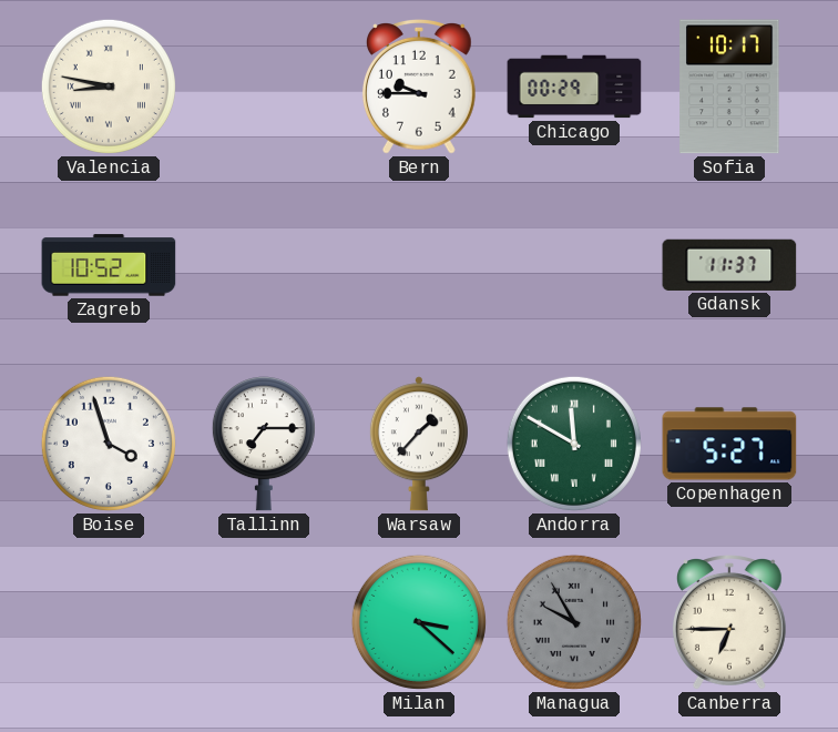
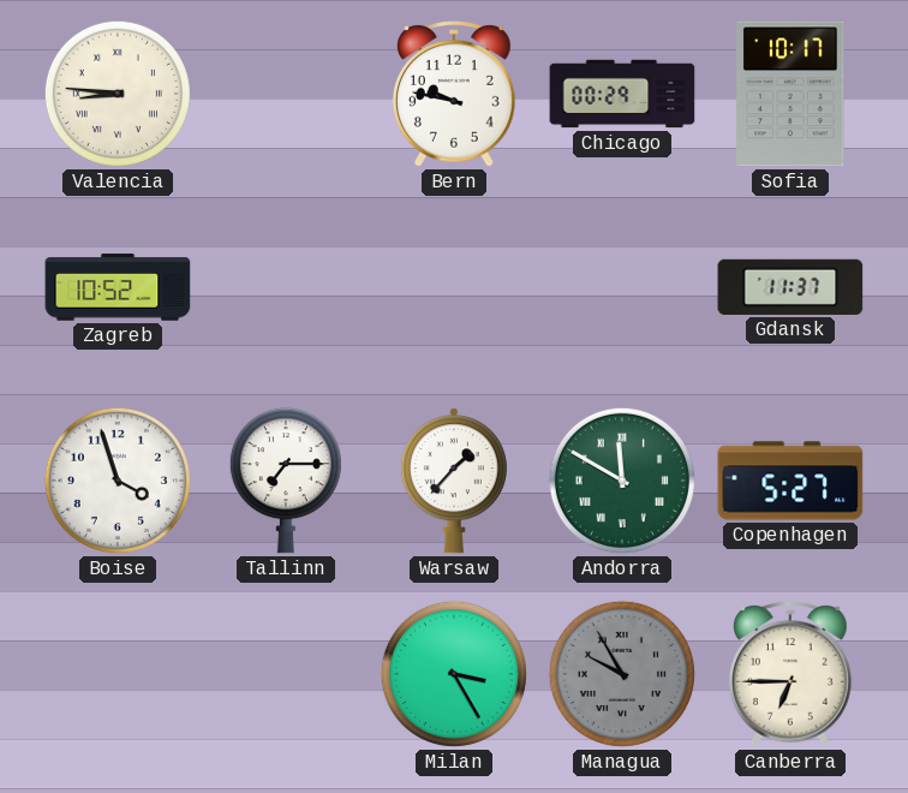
Valencia: 8:47 -> 8:46 (118, 94)
Bern: 9:45 -> 9:47 (454, 95)
Milan: 3:22 -> 3:25 (454, 674)
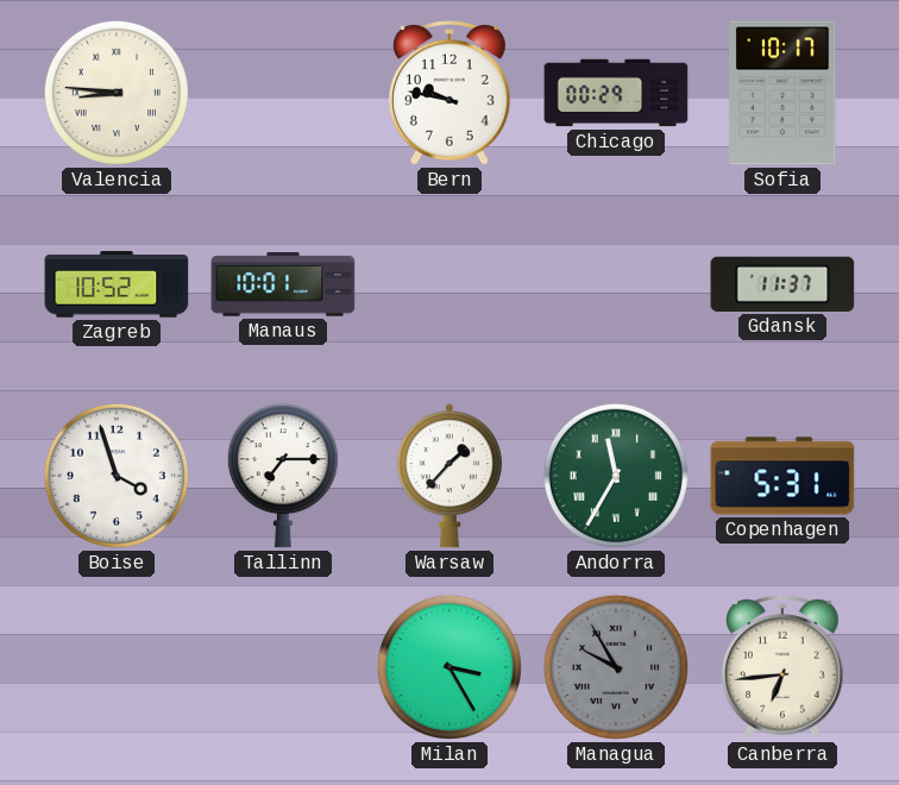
Manaus: none -> 10:01 (283, 284)
Andorra: 11:50 -> 11:35 (616, 476)
Copenhagen: 5:27 -> 5:31 (782, 476)
Canberra: 6:45 -> 6:44 (782, 668)
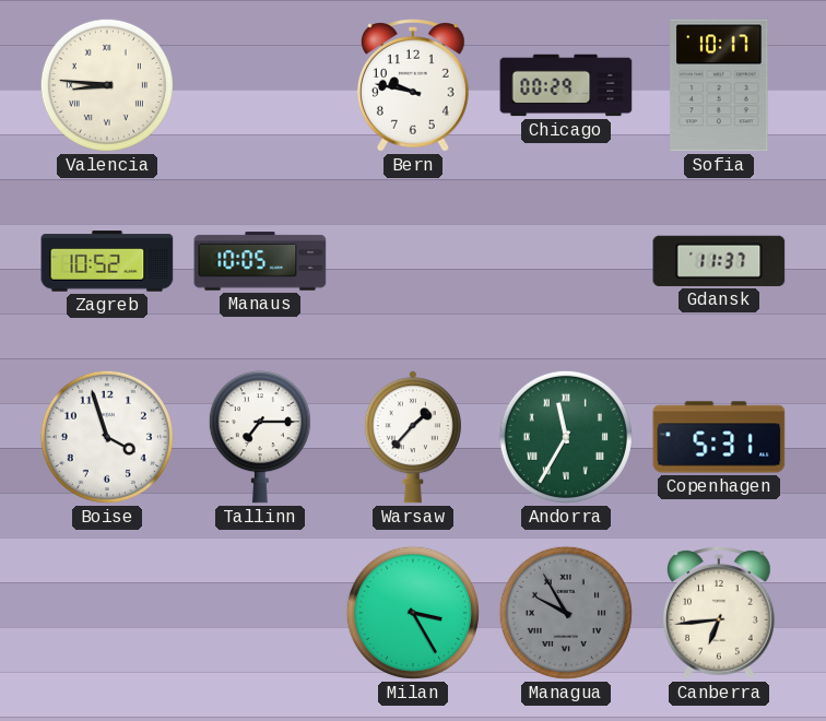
Manaus: 10:01 -> 10:05 (260, 261)
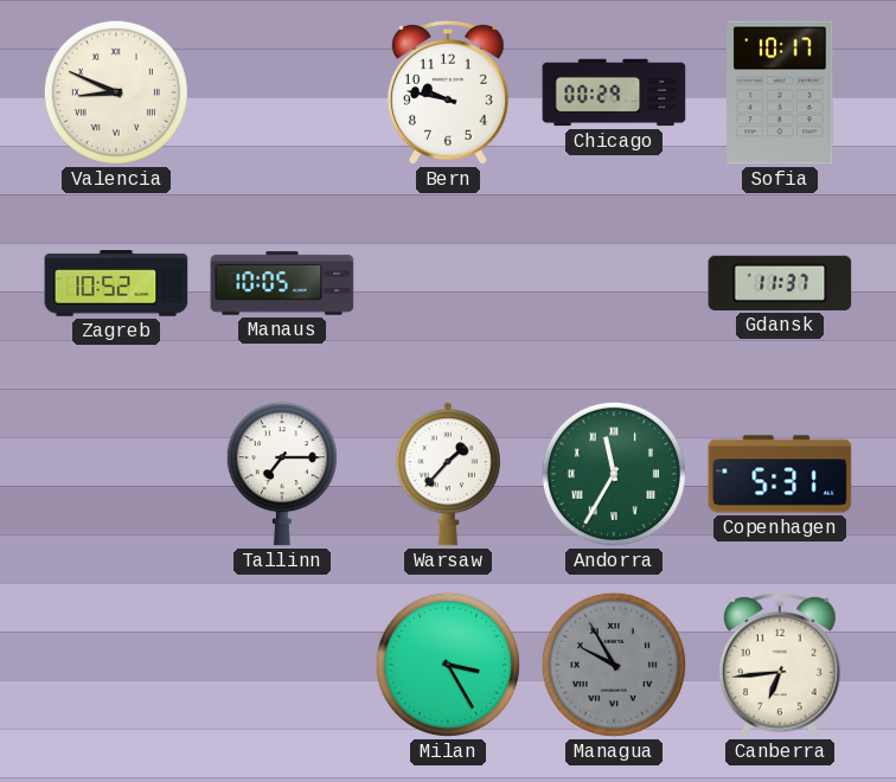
Valencia: 8:46 -> 8:49 (116, 92)
Boise: 3:57 -> none (107, 437)
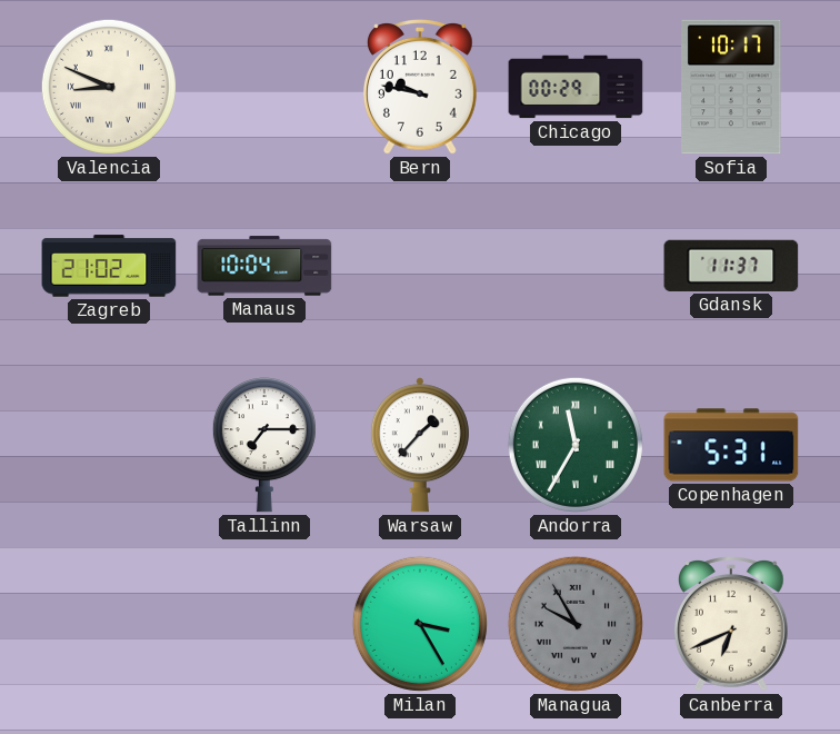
Zagreb: 10:52 -> 21:02 (109, 266)
Manaus: 10:05 -> 10:04 (264, 266)
Canberra: 6:44 -> 6:41 (731, 625)
